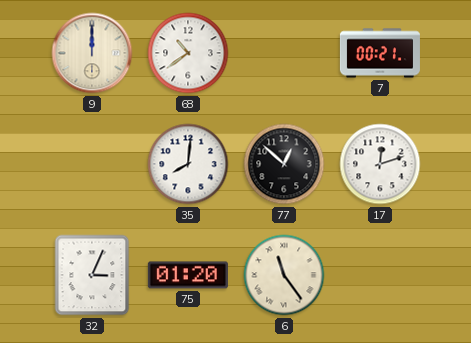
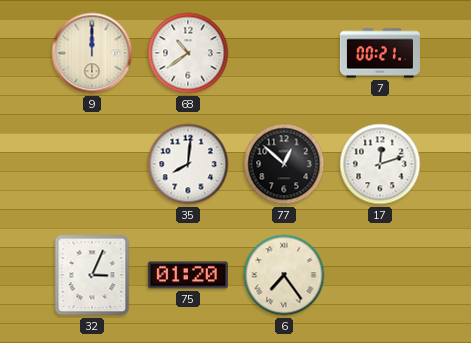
6: 11:24 -> 7:24 (284, 275)
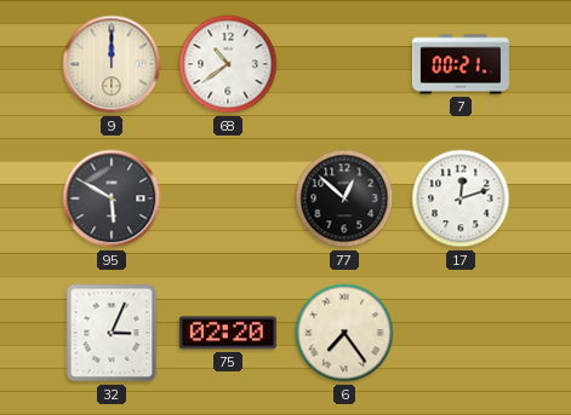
95: none -> 5:50 (112, 198)
35: 8:01 -> none (188, 164)
75: 01:20 -> 02:20 (228, 333)
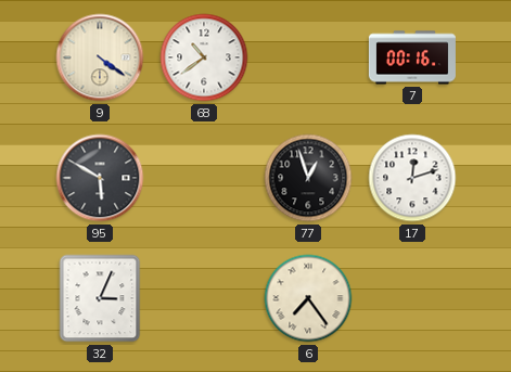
9: 12:00 -> 4:21 (100, 57)
7: 00:21 -> 00:16 (412, 57)
77: 12:52 -> 12:57 (308, 178)
75: 02:20 -> none (228, 333)
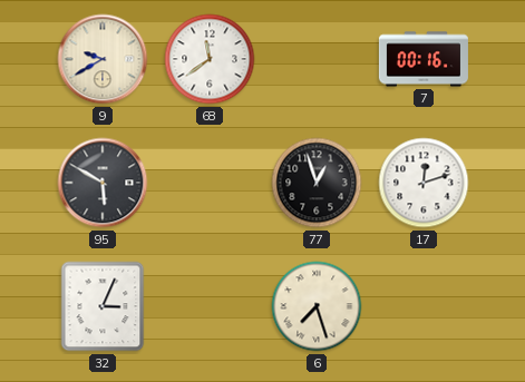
9: 4:21 -> 9:40 (103, 59)
68: 10:39 -> 11:39 (210, 59)
6: 7:24 -> 7:27 (317, 306)
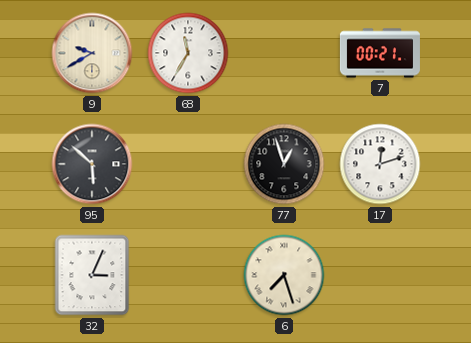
68: 11:39 -> 11:35 (188, 53)
7: 00:16 -> 00:21 (380, 53)
95: 5:50 -> 5:52 (92, 164)
